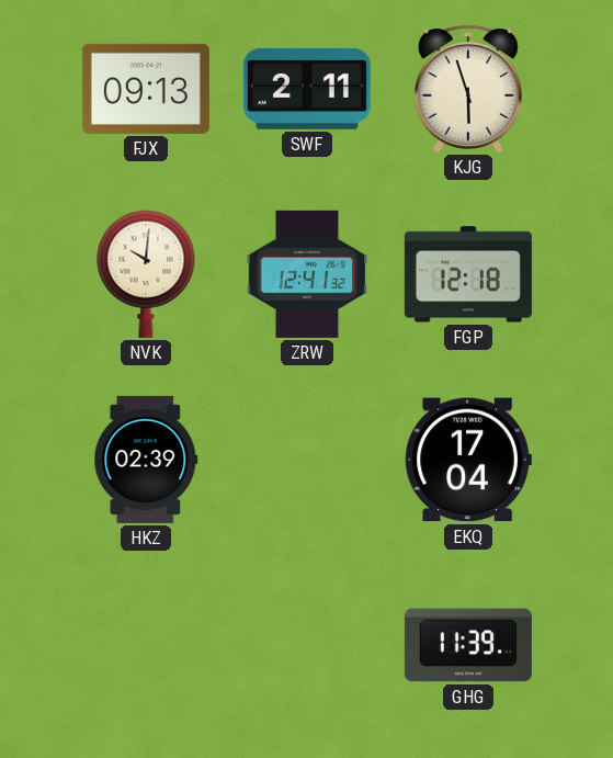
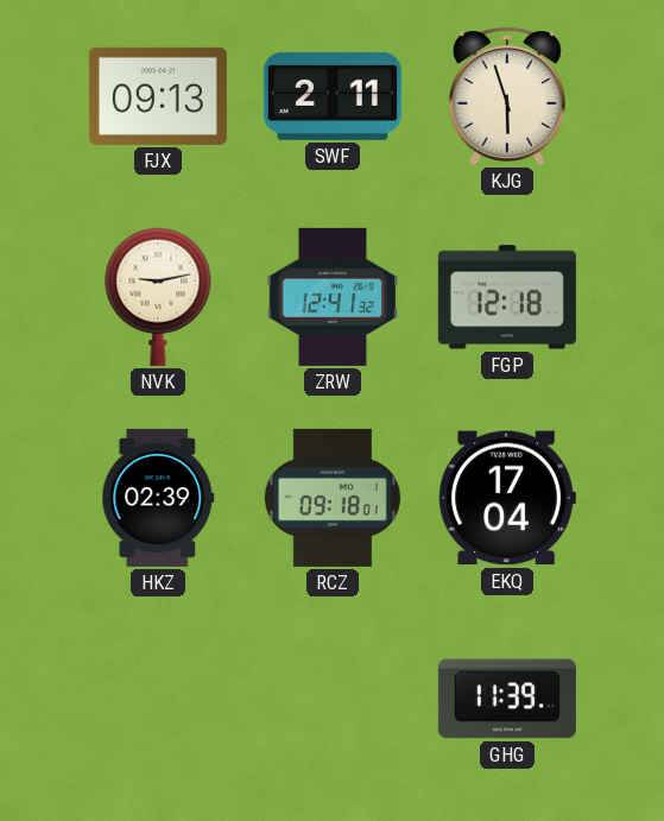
NVK: 10:01 -> 9:13 (158, 297)
RCZ: none -> 09:18 (333, 498)
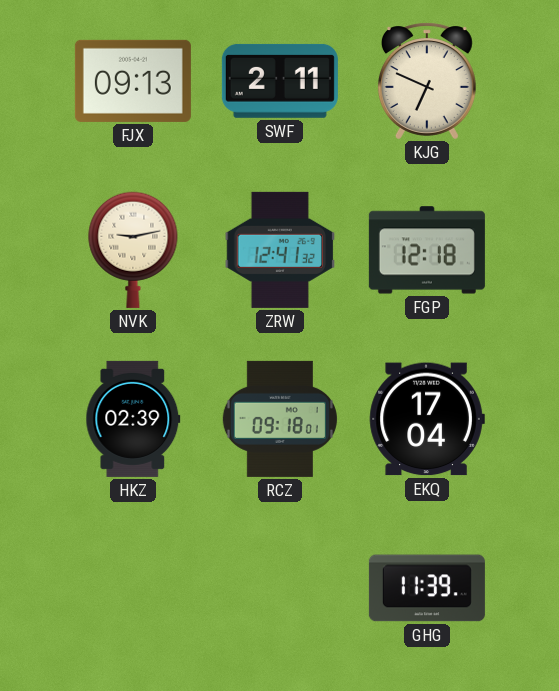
KJG: 5:57 -> 6:49 (427, 81)
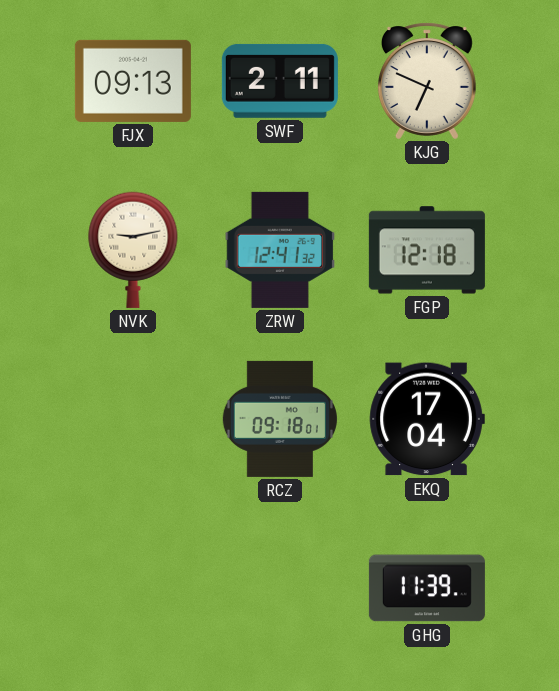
HKZ: 02:39 -> none (133, 419)
